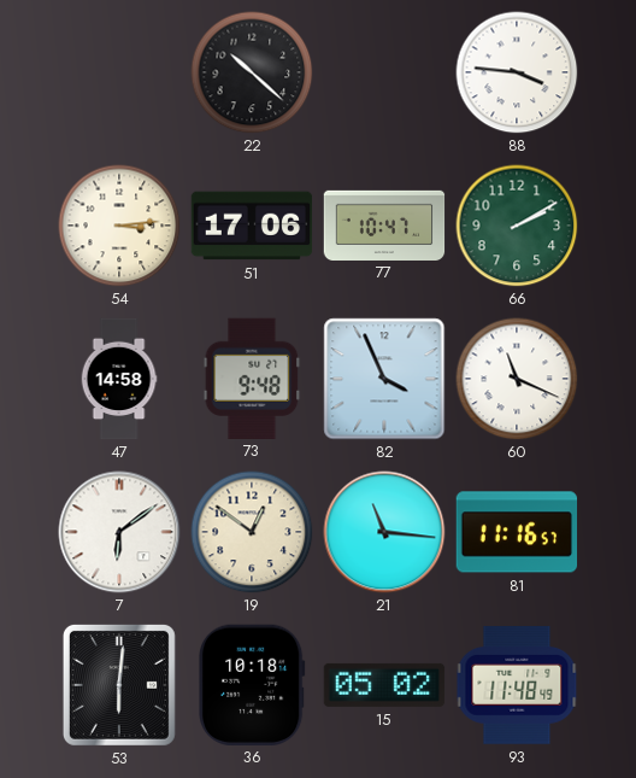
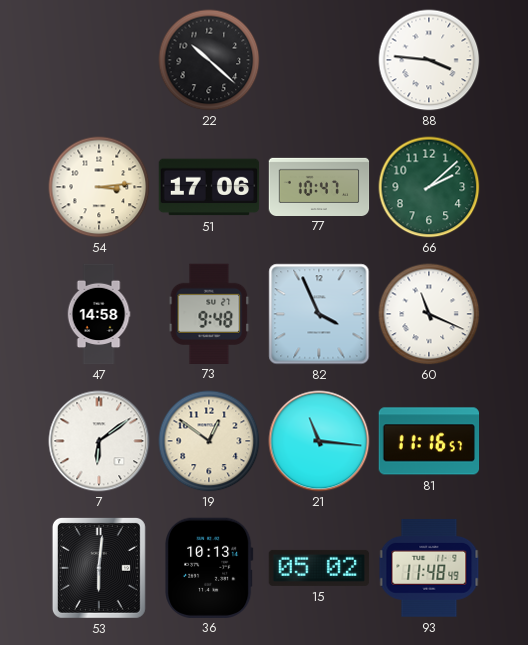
66: 2:10 -> 2:08 (429, 187)
36: 10:18 -> 10:13 (210, 567)
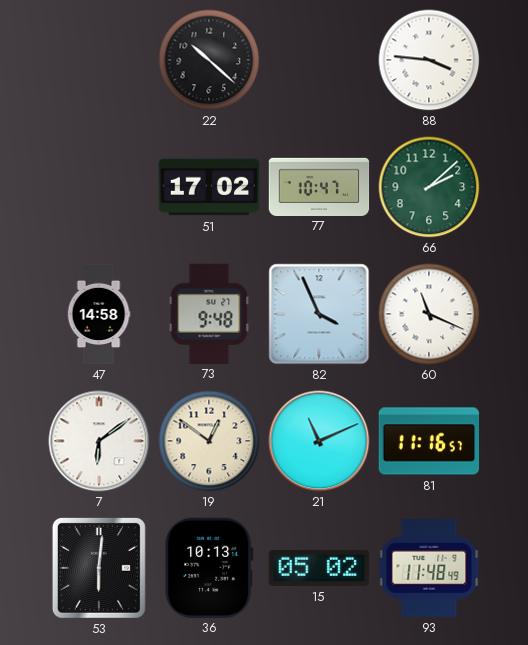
54: 3:14 -> none (99, 187)
51: 17:06 -> 17:02 (209, 187)
21: 11:16 -> 11:11 (319, 441)
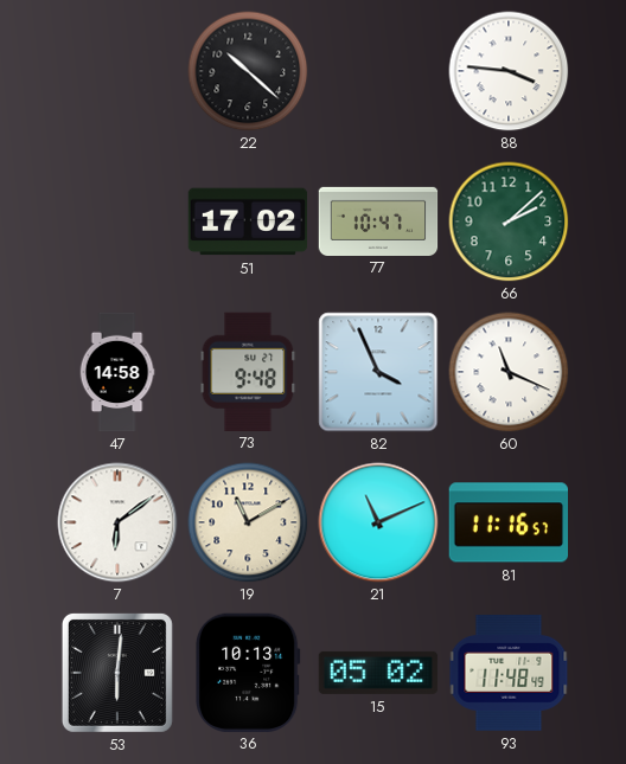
19: 12:51 -> 11:10 (248, 522)
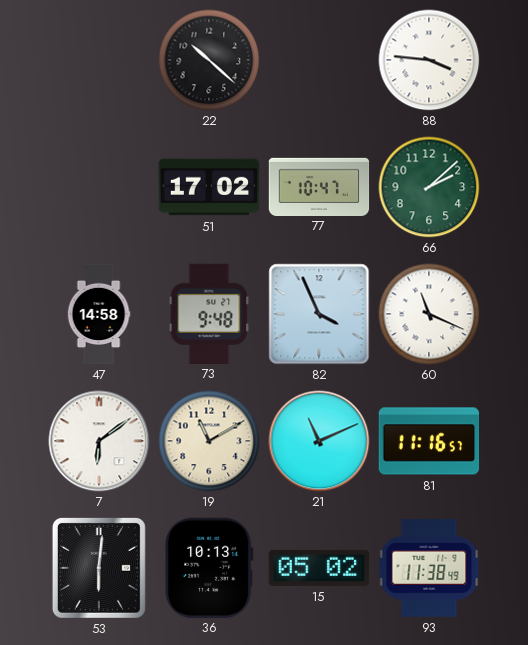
93: 11:48 -> 11:38 (429, 568)
